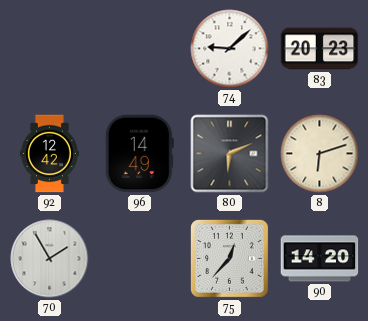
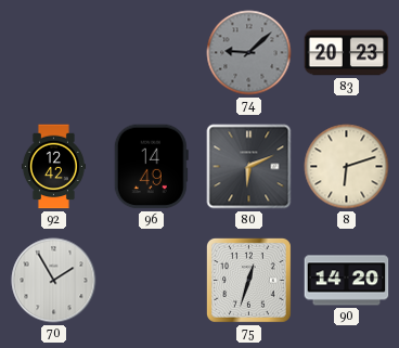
74 dial: white -> grey (249, 53)
75: 12:37 -> 12:33 (248, 280)
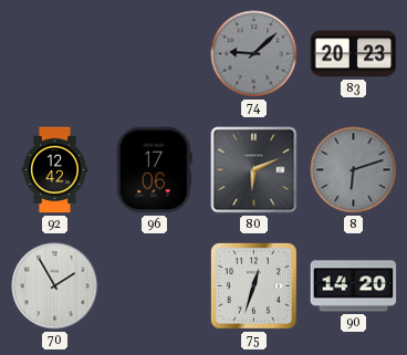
96: 14:49 -> 17:06 (154, 170)
8 dial: cream -> grey (354, 170)
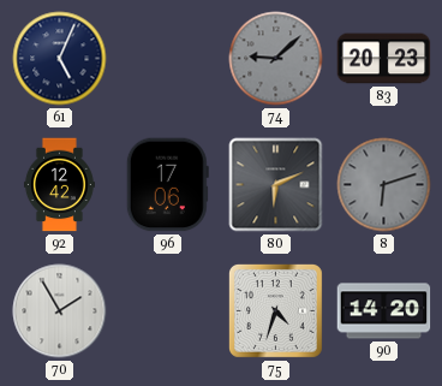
61: none -> 5:04 (60, 59)
75: 12:33 -> 4:33 (275, 310)
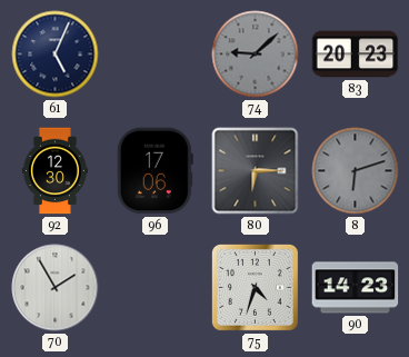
92: 12:42 -> 12:30 (54, 171)
80: 6:11 -> 6:15 (256, 171)
90: 14:20 -> 14:23 (356, 288)
